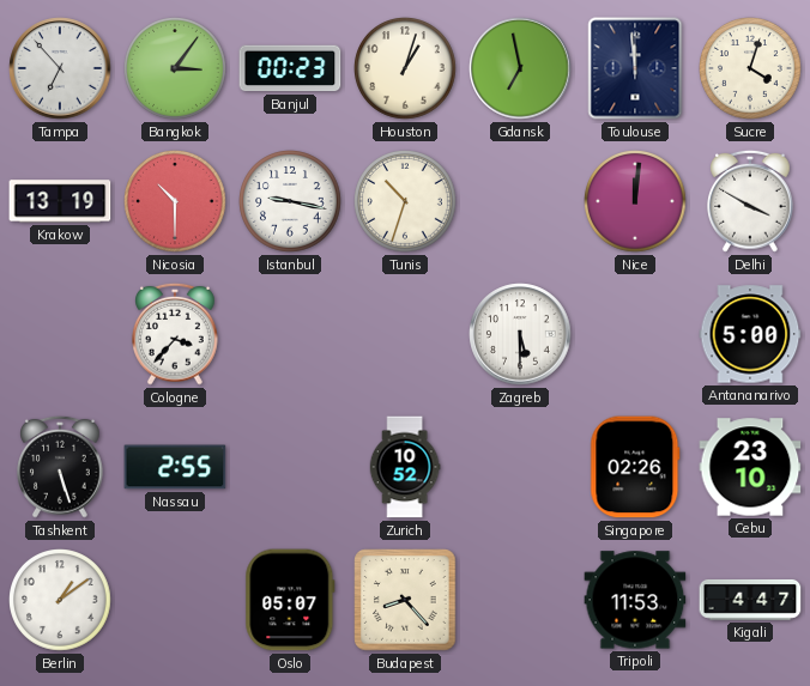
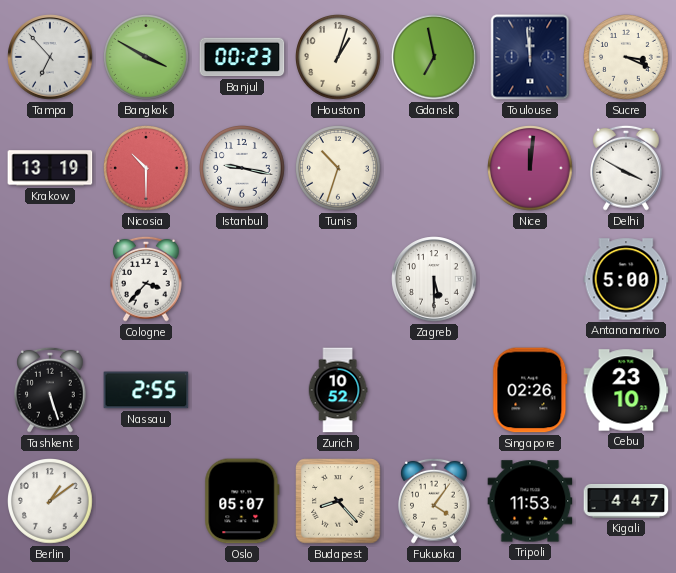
Bangkok: 3:06 -> 3:50 (147, 58)
Sucre: 4:03 -> 3:19 (627, 58)
Fukuoka: none -> 4:06 (435, 501)
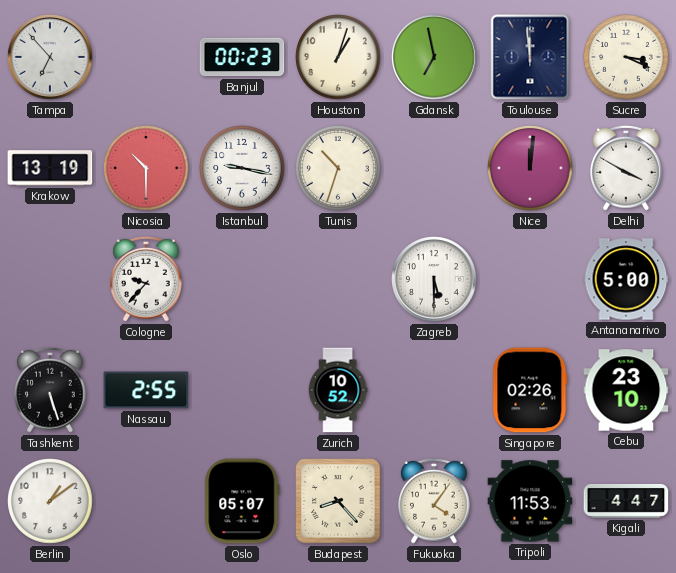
Bangkok: 3:50 -> none (147, 58)
Cologne: 3:37 -> 9:37 (147, 279)
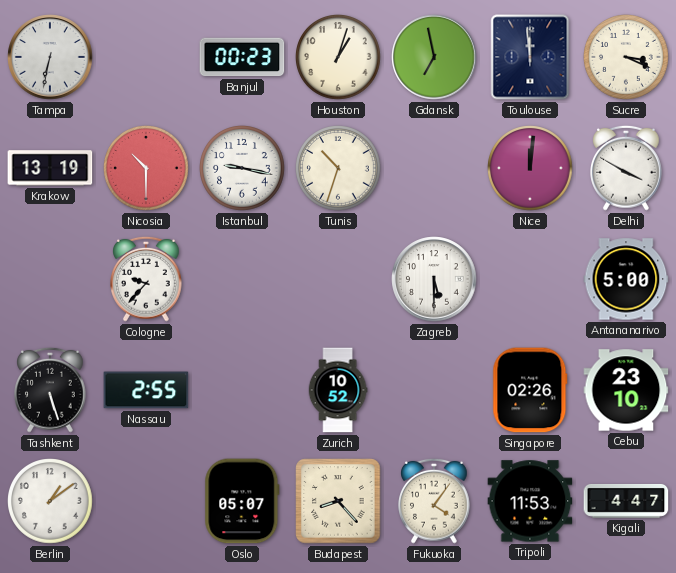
Tampa: 6:53 -> 6:32 (50, 57)
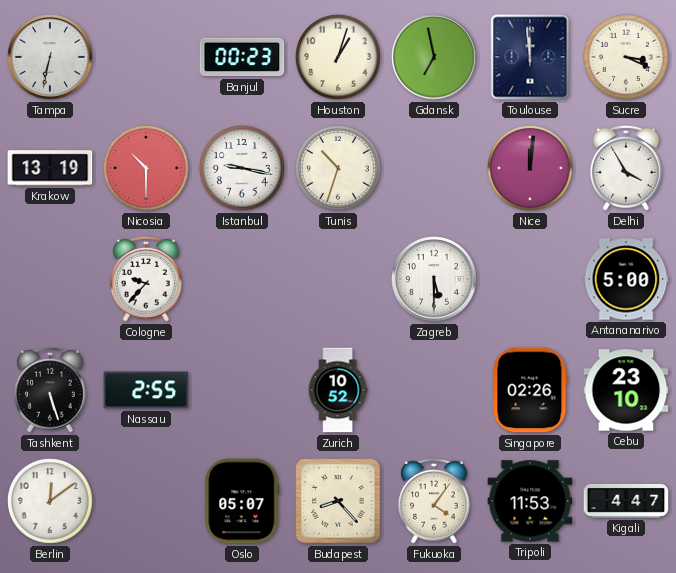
Delhi: 3:50 -> 3:55 (627, 168)
Berlin: 1:09 -> 12:09 (51, 502)
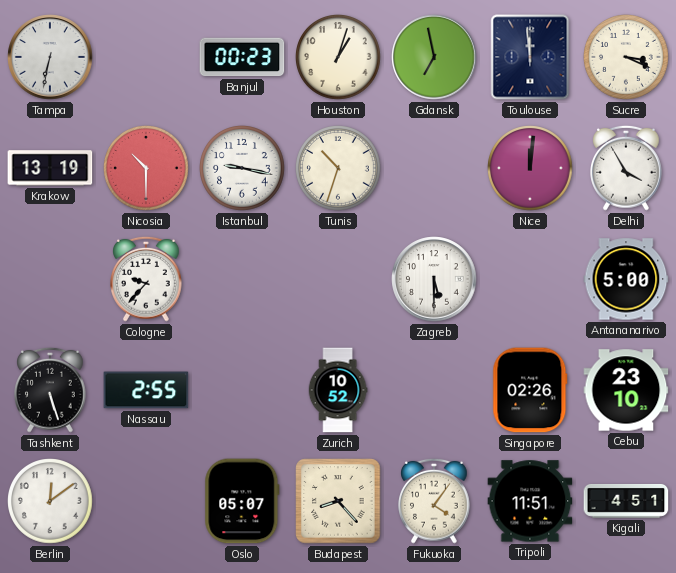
Tripoli: 11:53 -> 11:51 (530, 501)
Kigali: 4:47 -> 4:51 (626, 501)
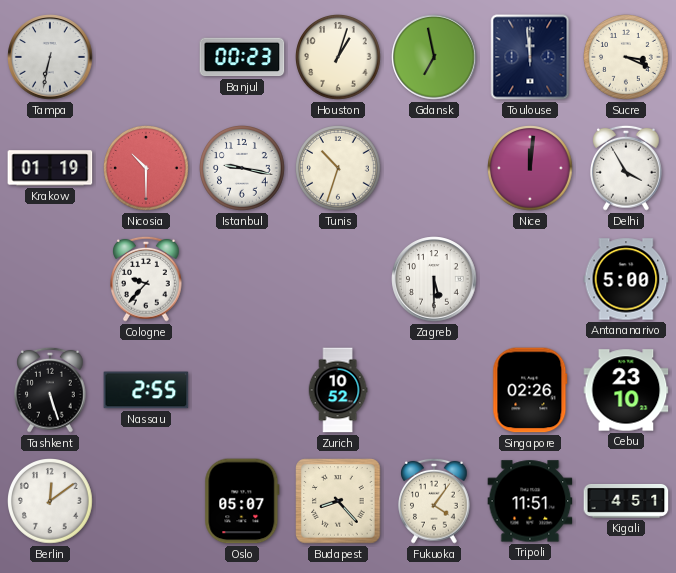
Krakow: 13:19 -> 01:19 (50, 168)
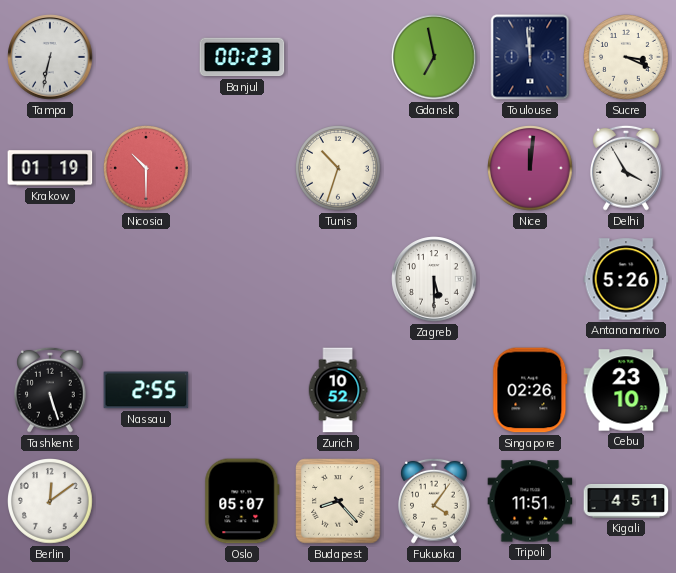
Houston: 1:03 -> none (339, 58)
Istanbul: 9:17 -> none (243, 169)
Cologne: 9:37 -> none (147, 279)
Antananarivo: 5:00 -> 5:26 (626, 279)
